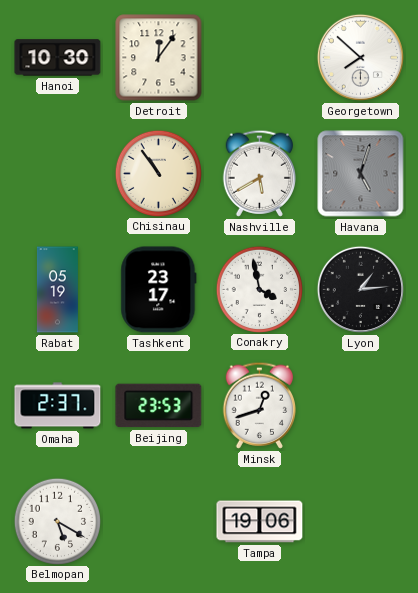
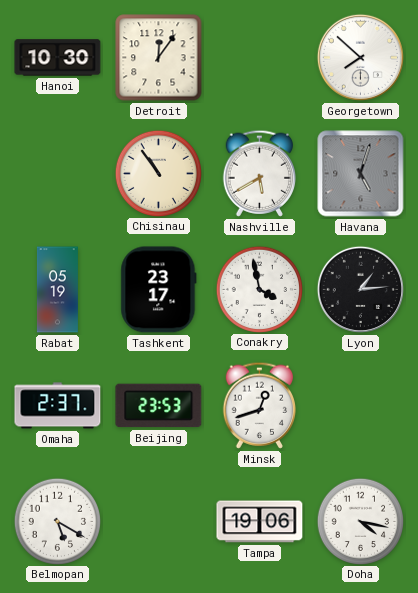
Doha: none -> 4:17 (360, 521)
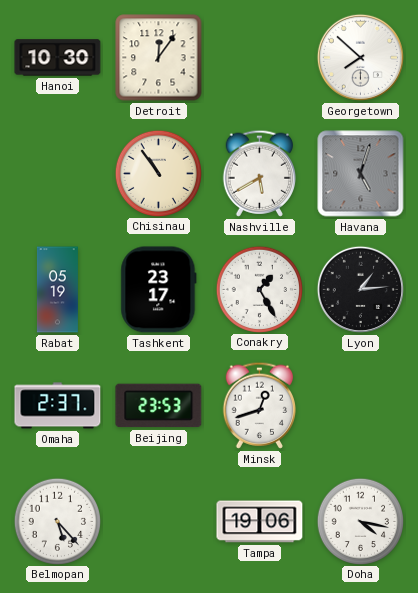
Conakry: 3:58 -> 1:25 (259, 289)
Belmopan: 5:20 -> 5:23 (57, 521)
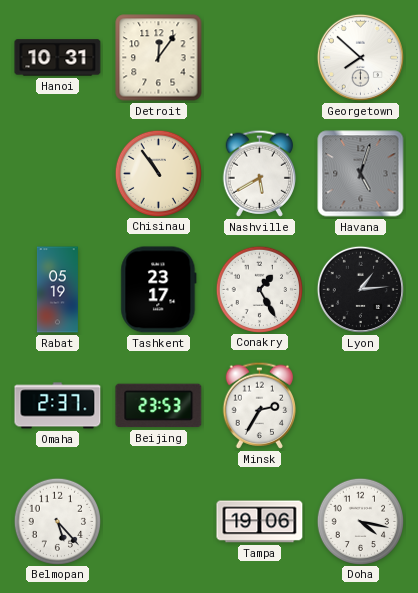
Hanoi: 10:30 -> 10:31 (58, 58)
Minsk: 12:42 -> 2:35 (260, 405)
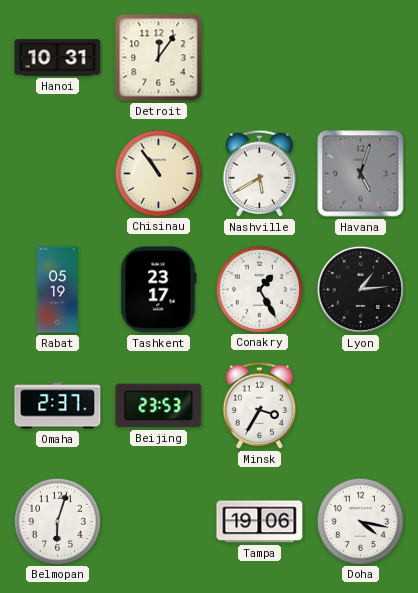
Georgetown: 7:52 -> none (360, 57)
Minsk: 2:35 -> 3:35 (260, 405)
Belmopan: 5:23 -> 6:03 (57, 521)
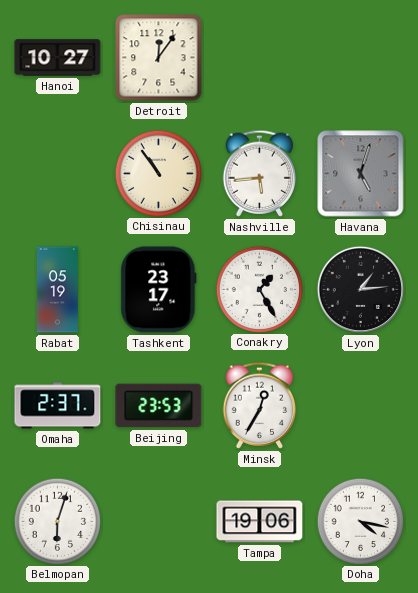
Hanoi: 10:31 -> 10:27 (58, 58)
Nashville: 5:40 -> 5:44 (260, 173)
Minsk: 3:35 -> 12:35 (260, 405)
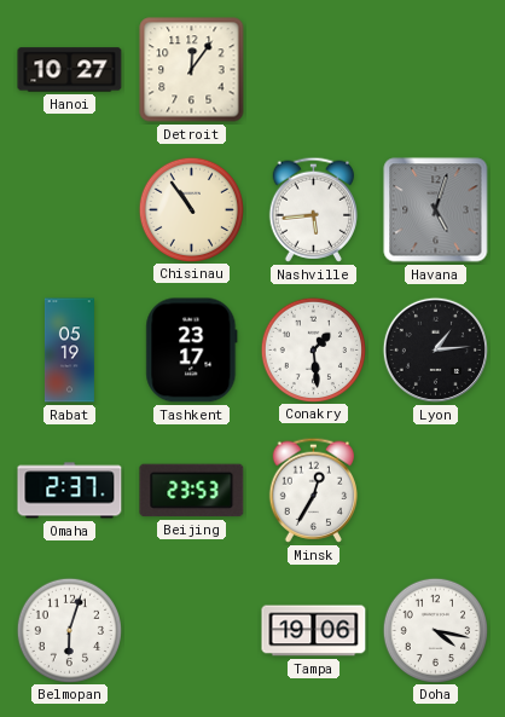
Conakry: 1:25 -> 1:29 (313, 349)
